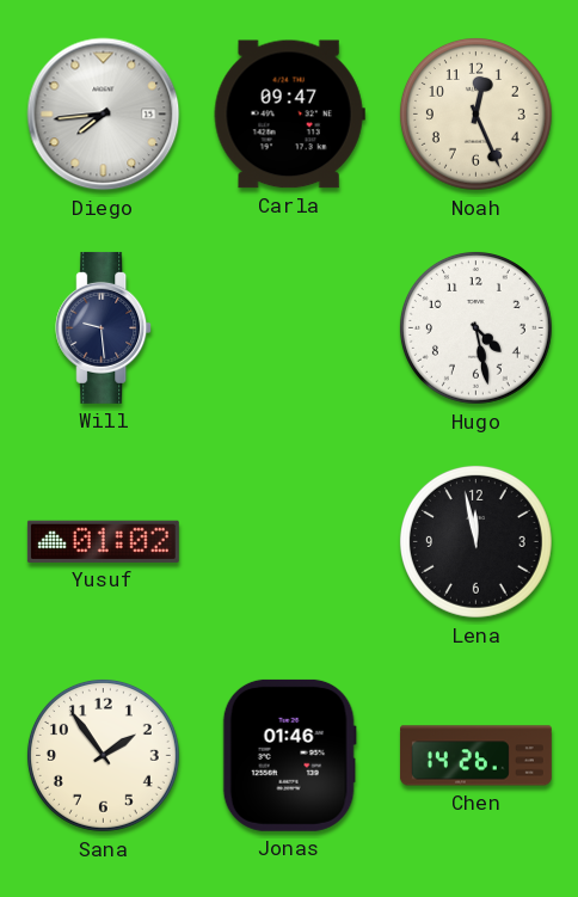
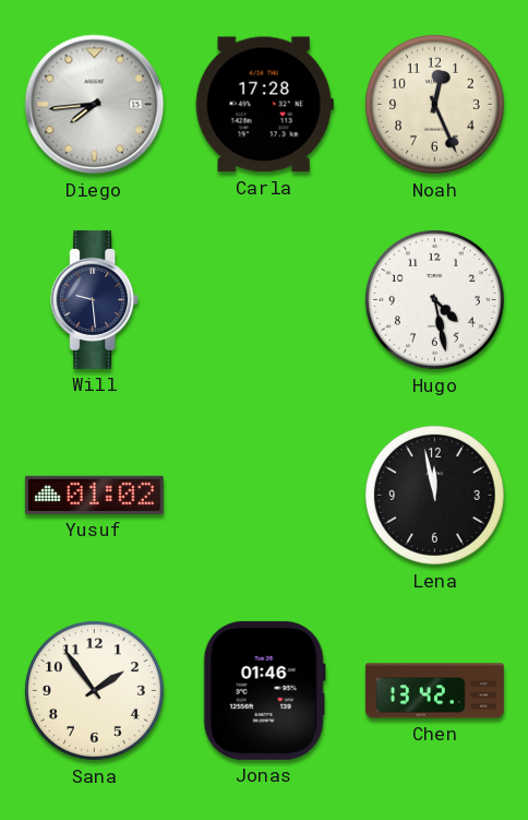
Carla: 09:47 -> 17:28 (264, 105)
Chen: 14:26 -> 13:42 (434, 691)
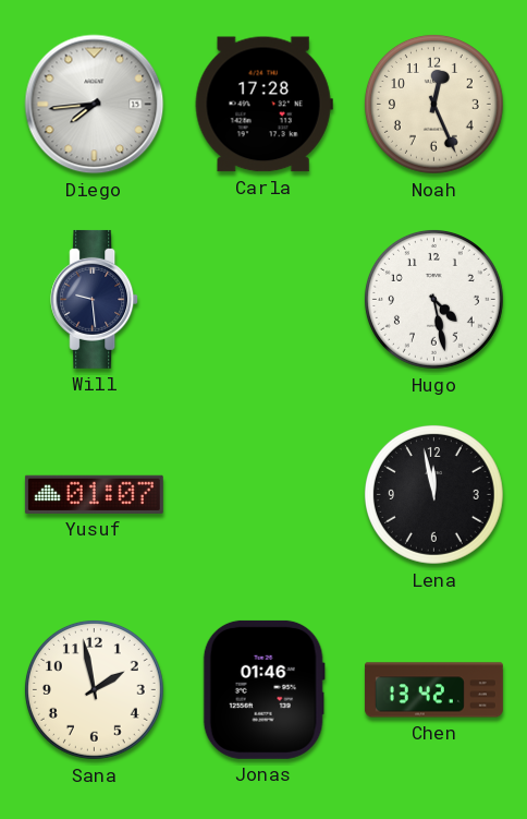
Yusuf: 01:02 -> 01:07 (94, 494)
Sana: 1:54 -> 1:58 (94, 689)
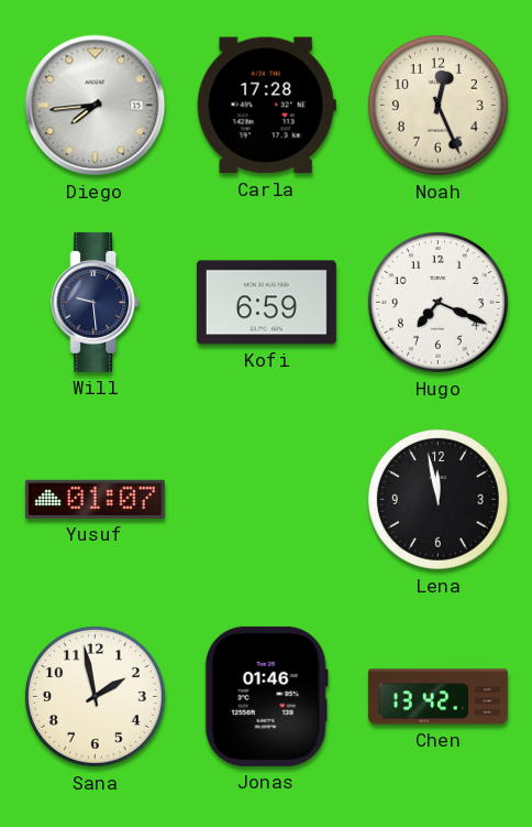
Kofi: none -> 6:59 (266, 303)
Hugo: 4:28 -> 7:19 (437, 302)
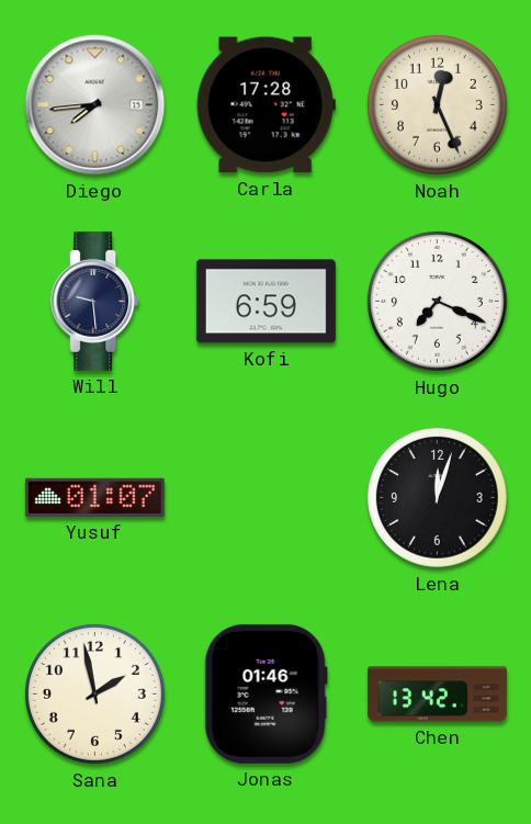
Lena: 11:58 -> 12:03 (437, 497)
